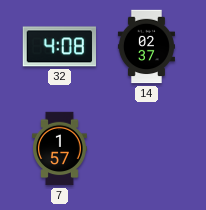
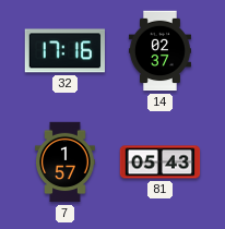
32: 4:08 -> 17:16 (66, 51)
81: none -> 05:43 (161, 162)
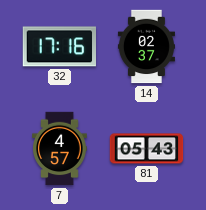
7: 1:57 -> 4:57 (60, 149)
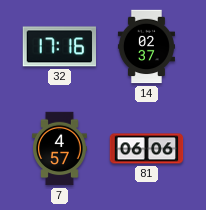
81: 05:43 -> 06:06 (147, 149)
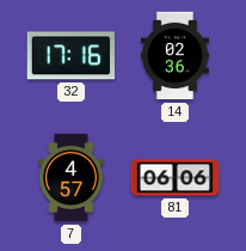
14: 02:37 -> 02:36 (174, 56)
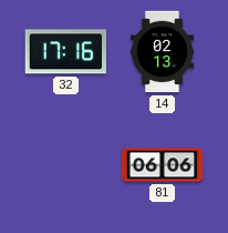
14: 02:36 -> 02:13 (162, 52)
7: 4:57 -> none (72, 178)
